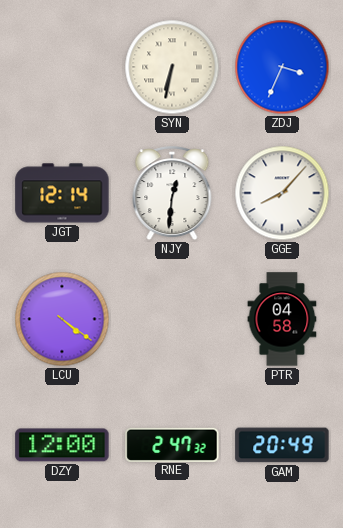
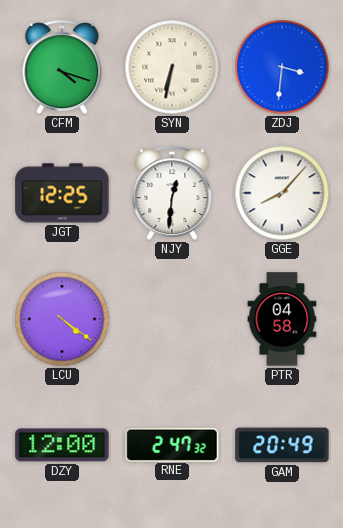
CFM: none -> 4:18 (62, 68)
ZDJ: 3:34 -> 3:31 (282, 67)
JGT: 12:14 -> 12:25 (62, 193)
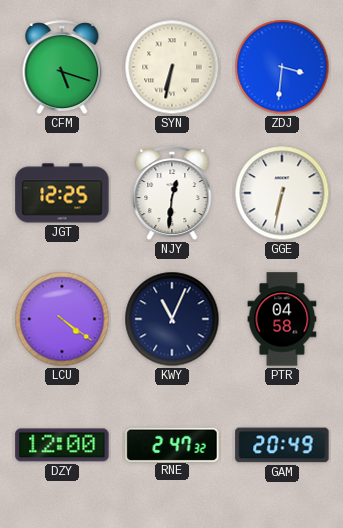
CFM: 4:18 -> 5:18 (62, 68)
GGE: 8:07 -> 6:32 (282, 193)
KWY: none -> 11:04 (172, 319)
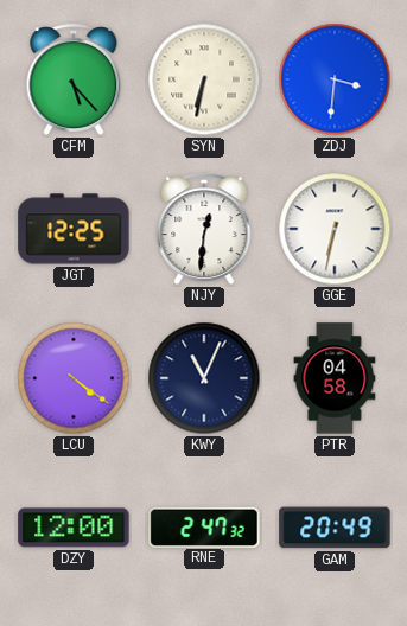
CFM: 5:18 -> 5:23 (74, 81)
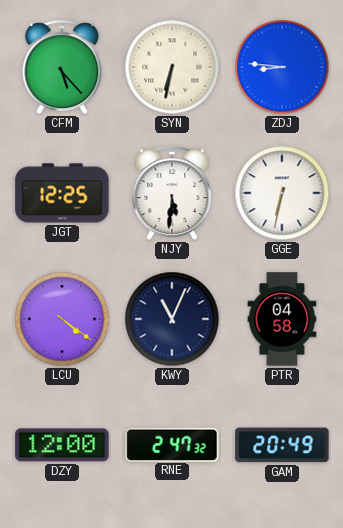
ZDJ: 3:31 -> 8:46 (282, 67)
NJY: 12:31 -> 5:31 (172, 194)
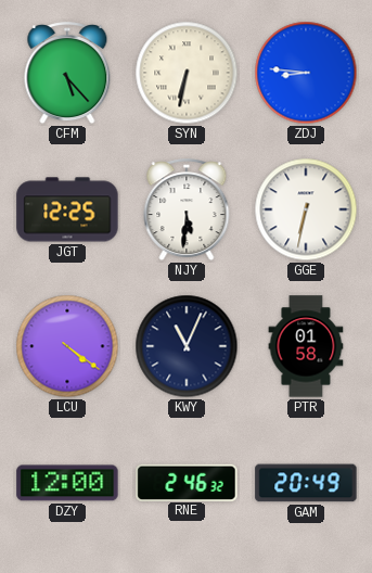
PTR: 04:58 -> 01:58 (306, 346)
RNE: 2:47 -> 2:46 (187, 482)
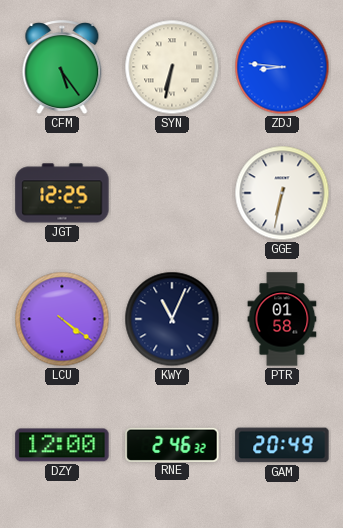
CFM: 5:23 -> 5:24 (62, 68)
NJY: 5:31 -> none (187, 211)
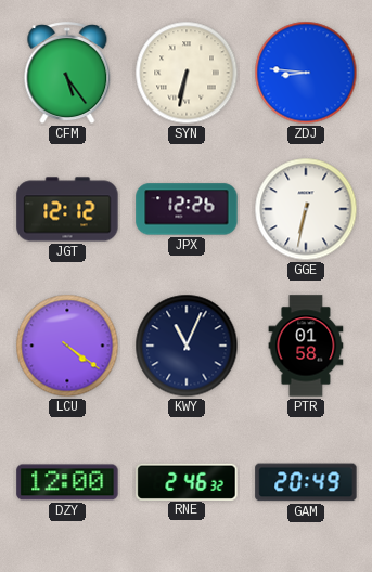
JGT: 12:25 -> 12:12 (67, 209)
JPX: none -> 12:26 (187, 209)
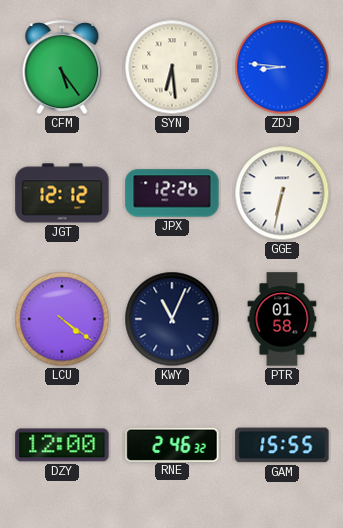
SYN: 6:32 -> 6:29 (172, 67)
GAM: 20:49 -> 15:55 (282, 445)
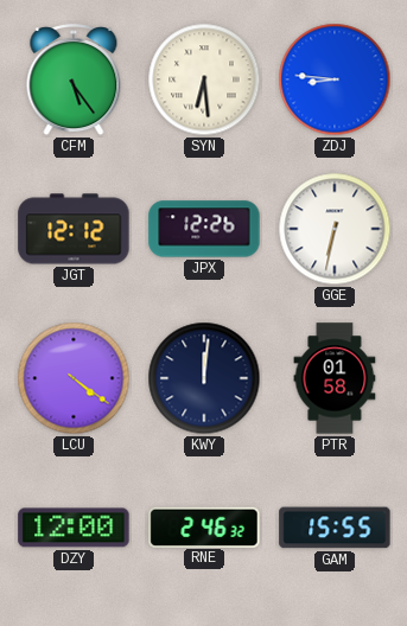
KWY: 11:04 -> 12:01 (204, 378)
